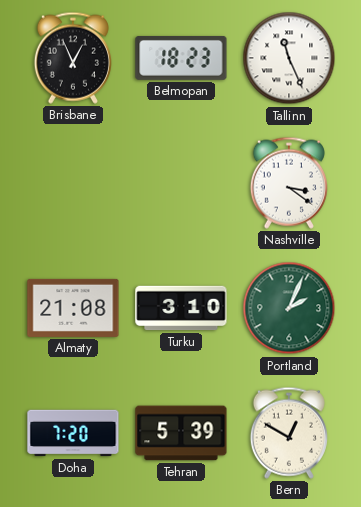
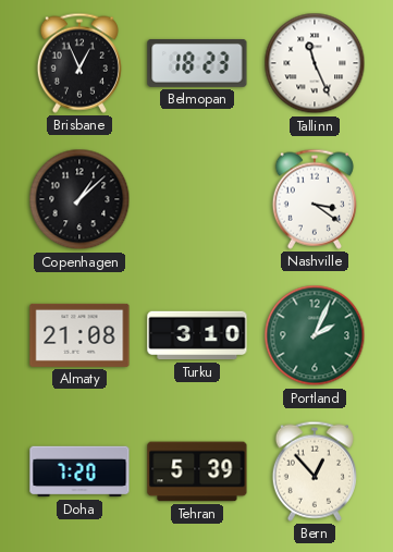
Copenhagen: none -> 1:08 (79, 199)
Bern: 12:50 -> 12:53 (315, 471)
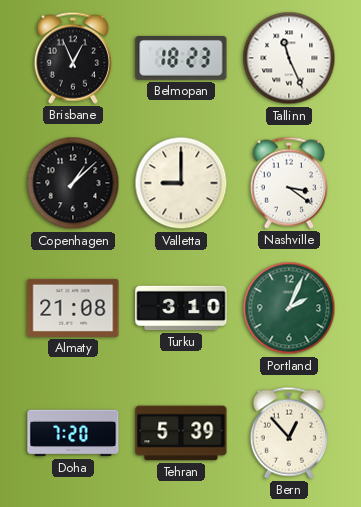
Valletta: none -> 9:00 (181, 183)
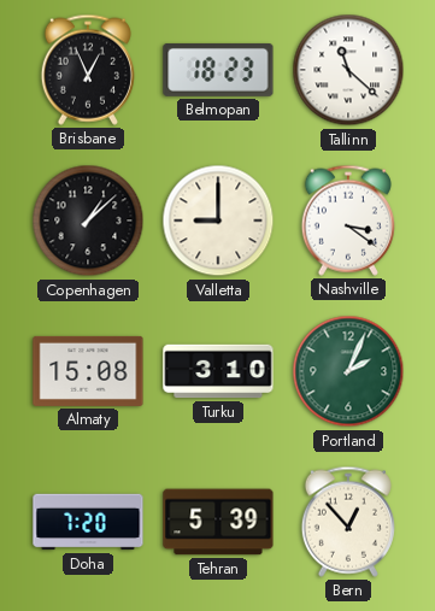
Tallinn: 11:26 -> 11:22 (348, 70)
Almaty: 21:08 -> 15:08 (88, 371)
